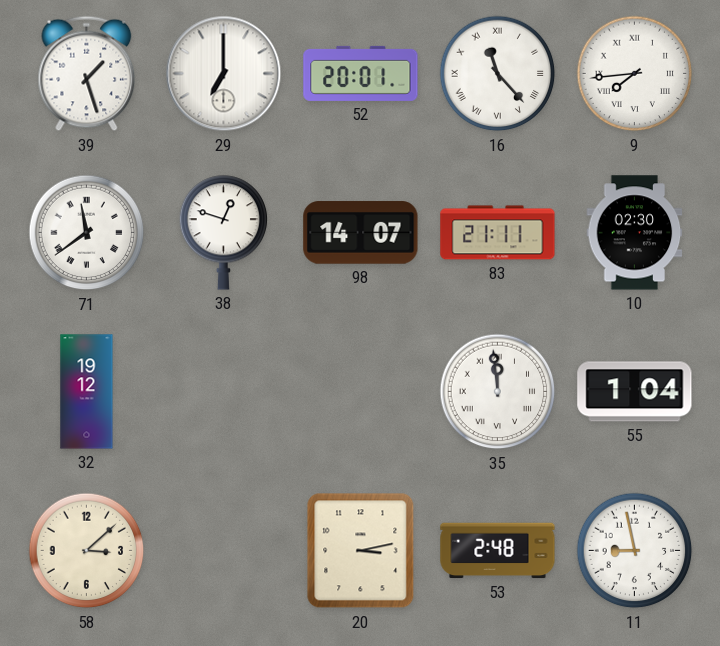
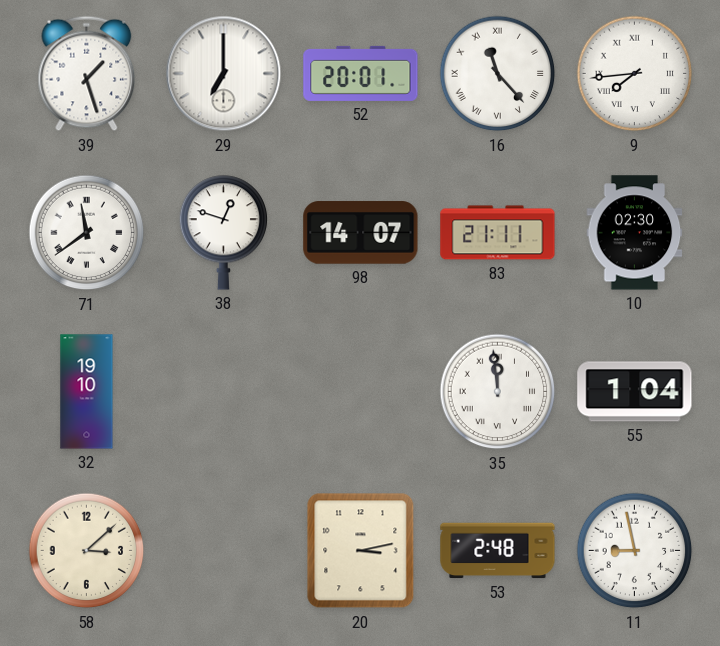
32: 19:12 -> 19:10 (87, 392)
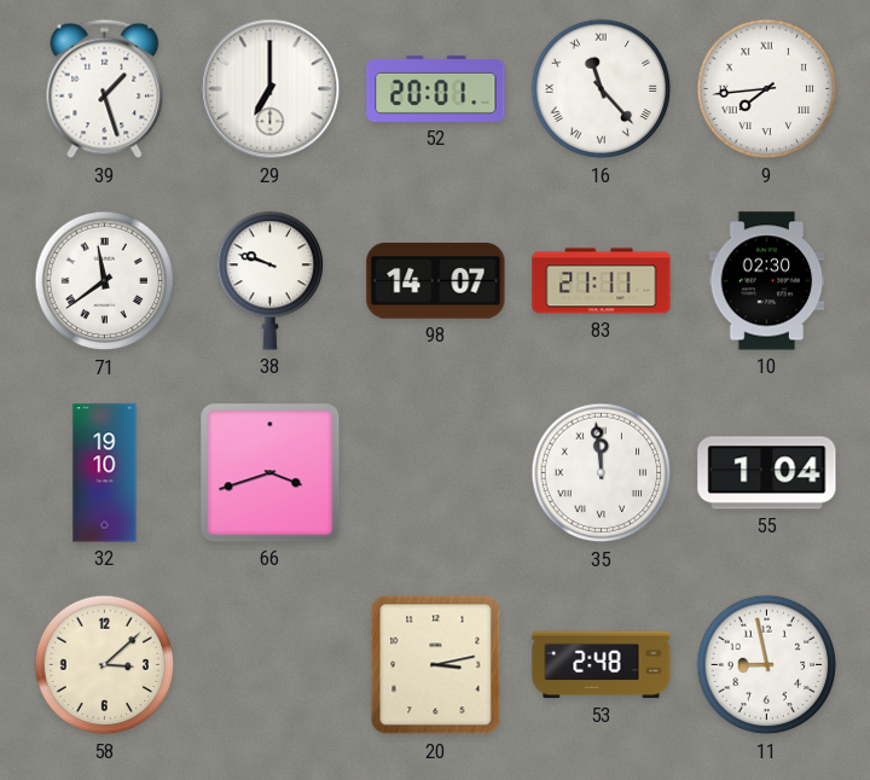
38: 12:48 -> 9:48 (271, 281)
66: none -> 3:42 (271, 473)
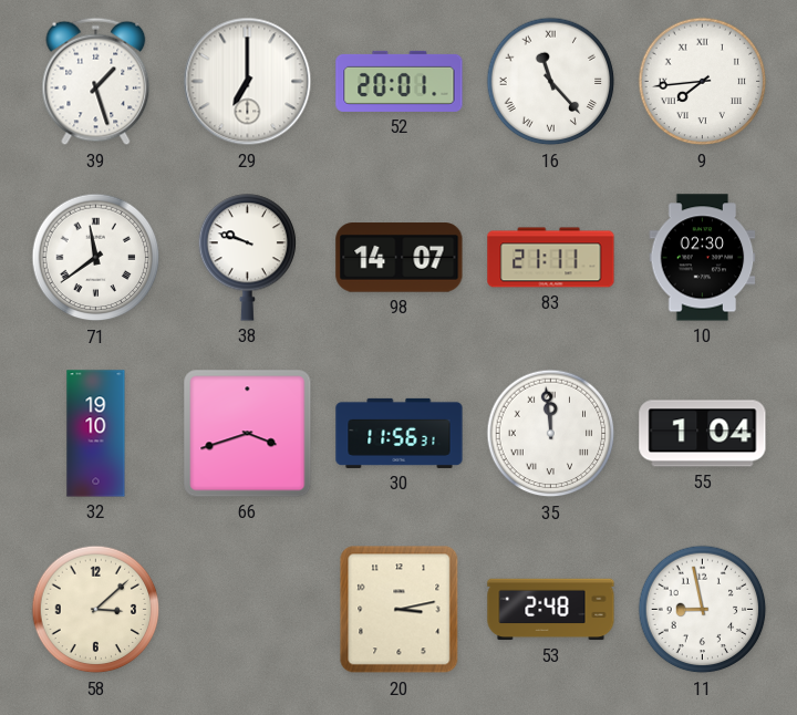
30: none -> 11:56 (400, 433)
